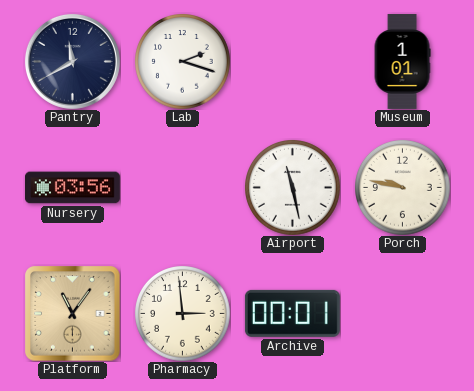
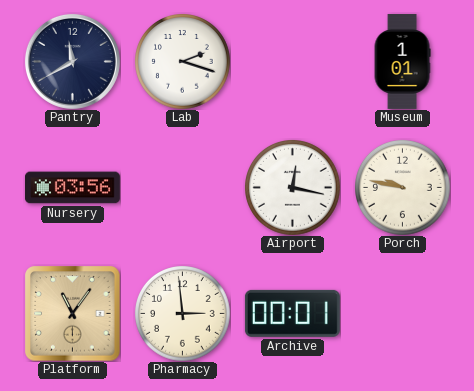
Airport: 11:28 -> 12:17 (293, 188)
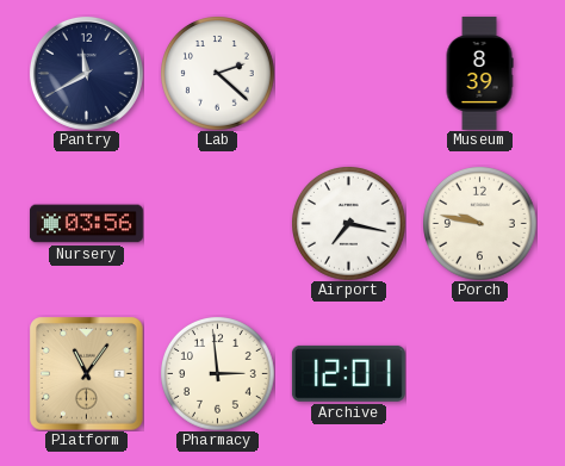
Lab: 2:18 -> 2:22 (218, 74)
Museum: 1:01 -> 8:39 (479, 73)
Airport: 12:17 -> 7:17 (349, 224)
Archive: 00:01 -> 12:01 (348, 373)
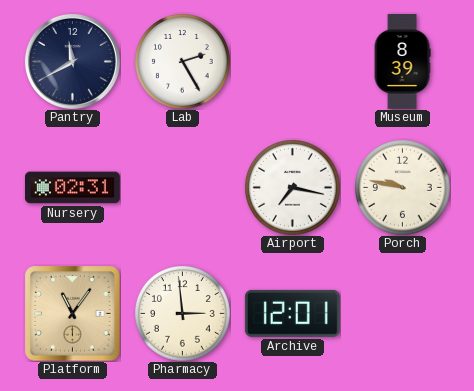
Lab: 2:22 -> 2:25 (183, 62)
Nursery: 03:56 -> 02:31 (72, 188)
